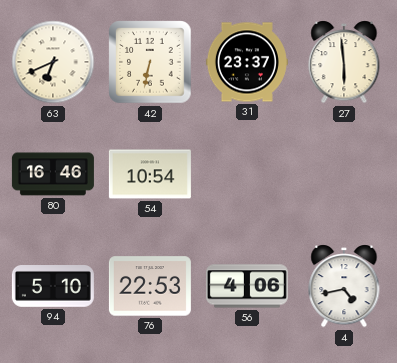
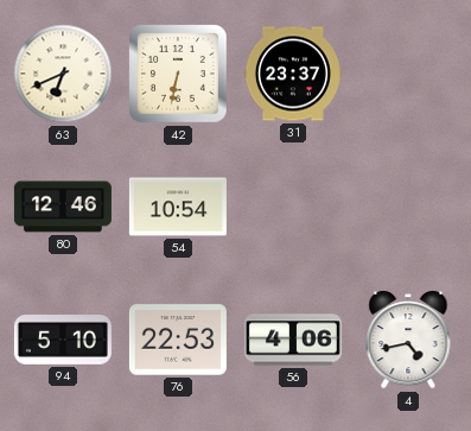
27: 5:59 -> none (344, 62)
80: 16:46 -> 12:46 (63, 207)
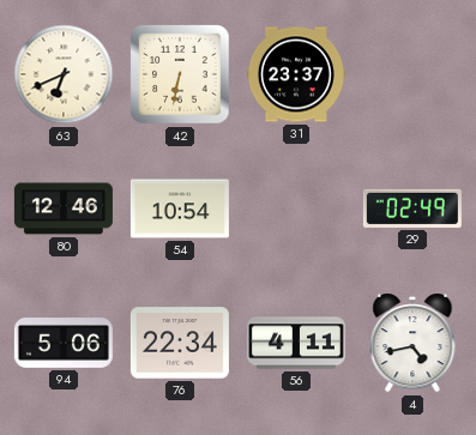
29: none -> 02:49 (412, 209)
94: 5:10 -> 5:06 (64, 344)
76: 22:53 -> 22:34 (180, 343)
56: 4:06 -> 4:11 (296, 343)
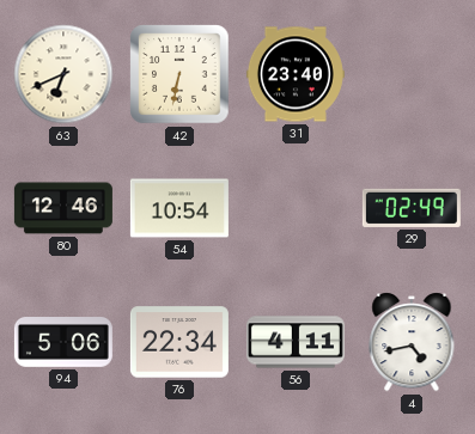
31: 23:37 -> 23:40 (296, 74)
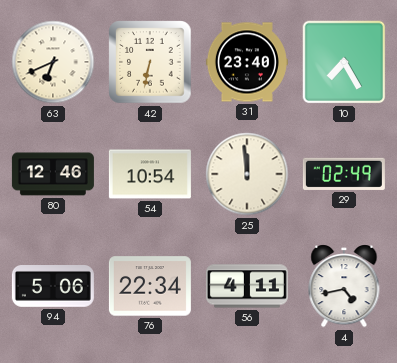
10: none -> 7:25 (344, 62)
25: none -> 11:59 (247, 174)
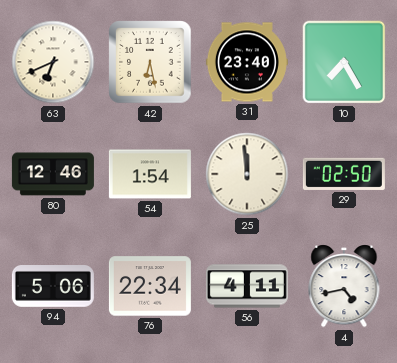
42: 6:32 -> 6:28 (150, 62)
54: 10:54 -> 1:54 (150, 174)
29: 02:49 -> 02:50 (344, 174)
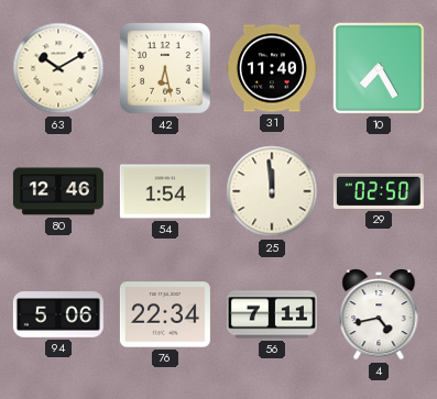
63: 6:41 -> 10:10 (58, 68)
31: 23:40 -> 11:40 (272, 68)
56: 4:11 -> 7:11 (272, 314)
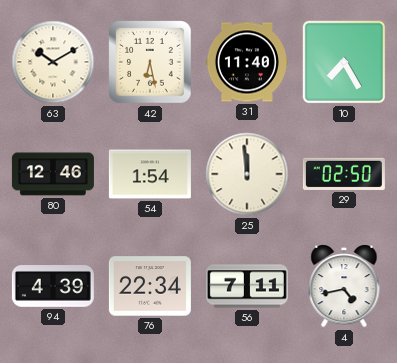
94: 5:06 -> 4:39 (53, 287)
